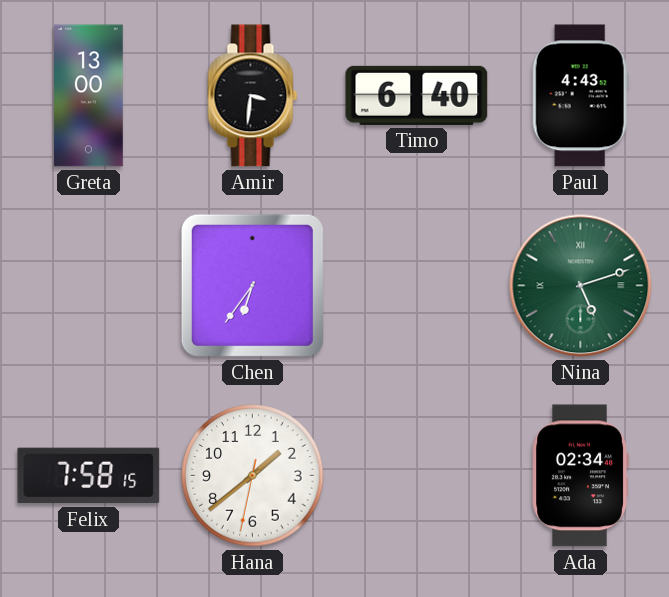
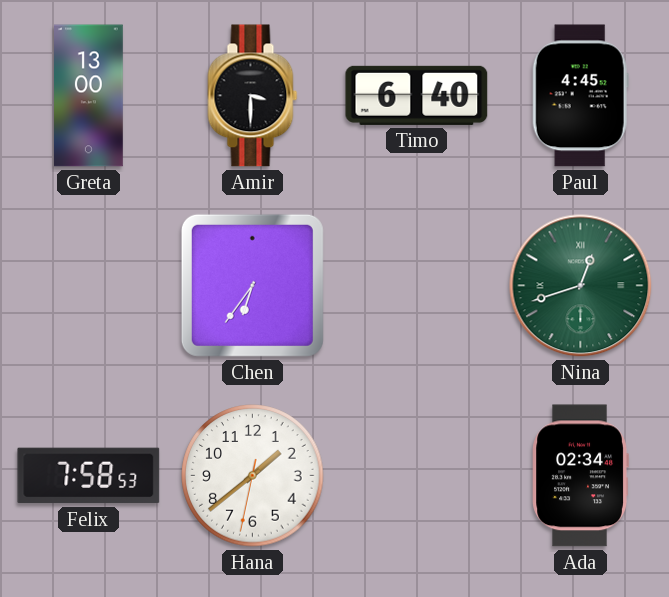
Amir: 3:31 -> 3:30 (253, 96)
Paul: 4:43 -> 4:45 (580, 96)
Nina: 5:12 -> 12:42 (581, 286)
Felix: 7:58:15 -> 7:58:53 (89, 476)
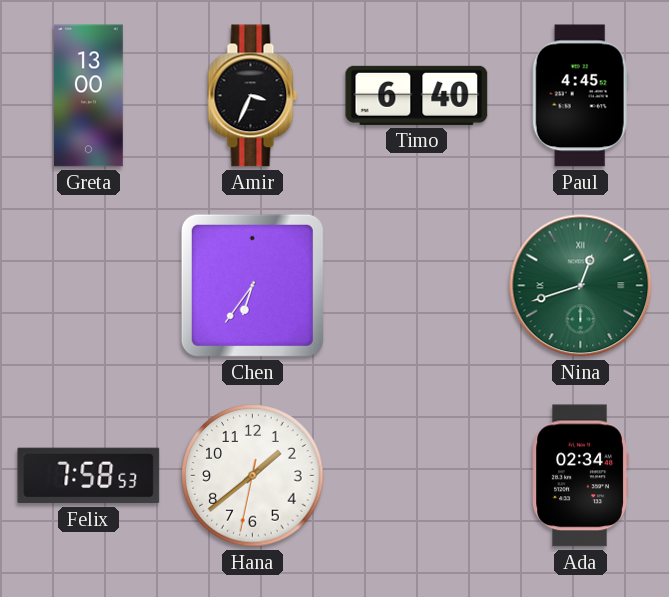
Amir: 3:30 -> 3:34 (253, 96)
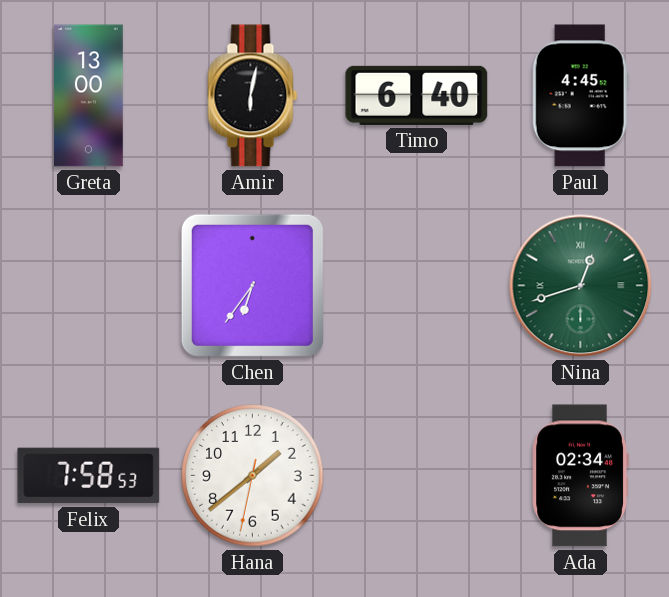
Amir: 3:34 -> 6:02 (253, 96)
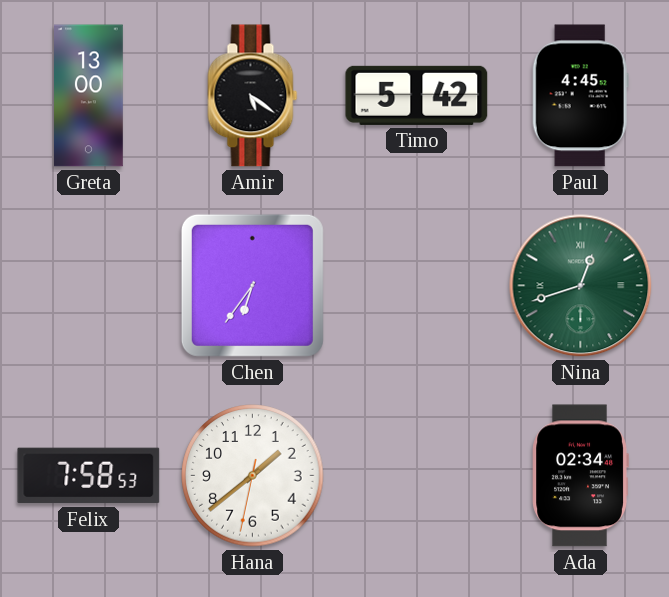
Amir: 6:02 -> 5:21 (253, 96)
Timo: 6:40 -> 5:42 (417, 95)
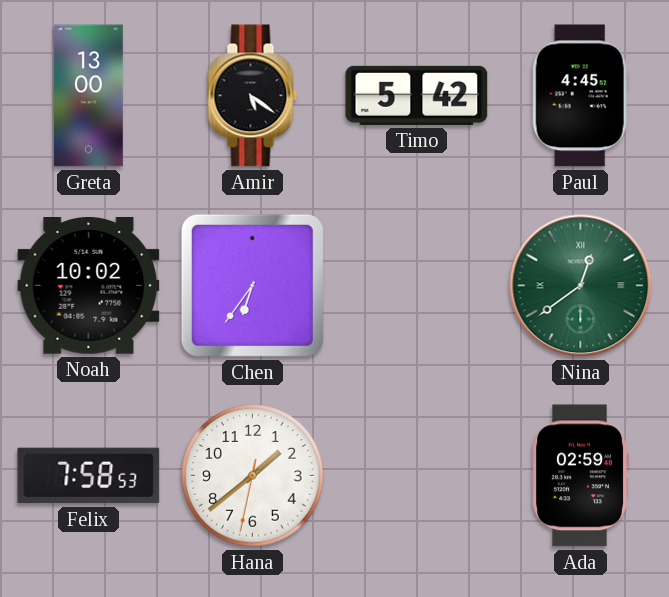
Noah: none -> 10:02 (89, 286)
Nina: 12:42 -> 12:39 (581, 286)
Ada: 02:34 -> 02:59 (580, 476)
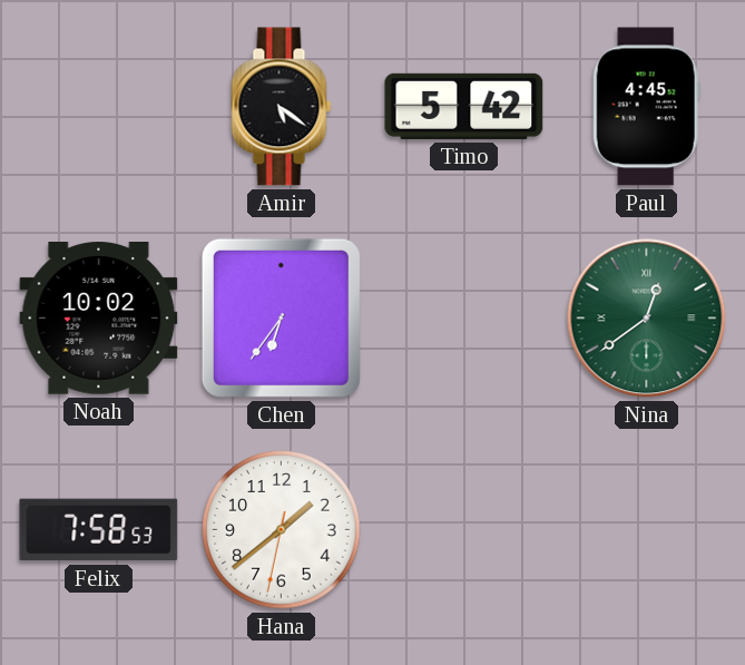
Greta: 13:00 -> none (89, 96)
Ada: 02:59 -> none (580, 476)
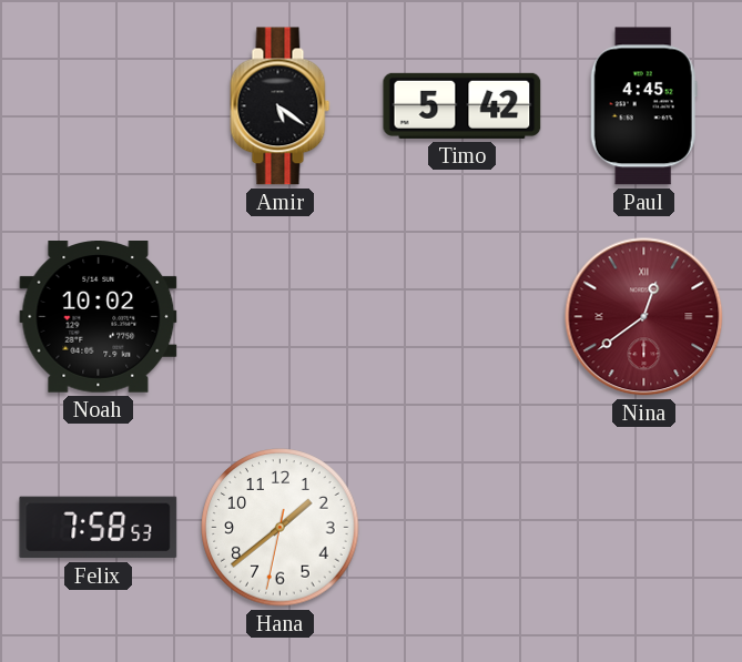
Chen: 6:36 -> none (281, 317)
Nina dial: green -> burgundy (644, 317)
